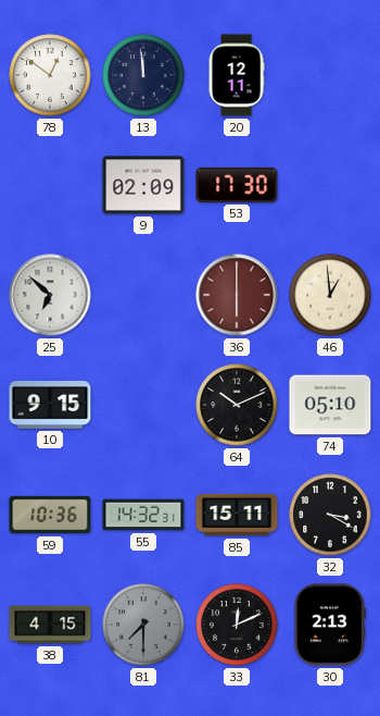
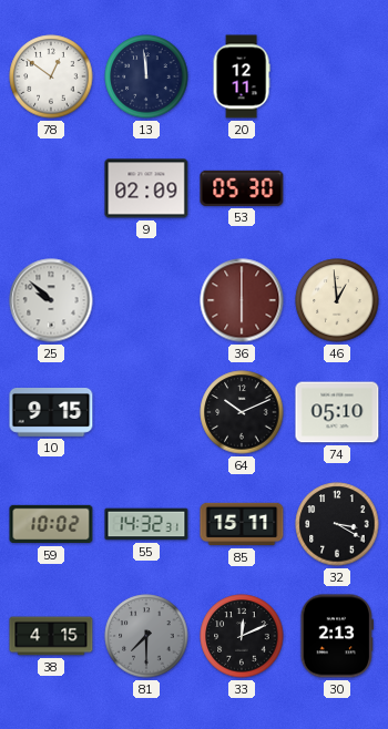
53: 17:30 -> 05:30 (242, 188)
25: 6:52 -> 9:52 (51, 300)
59: 10:36 -> 10:02 (51, 524)
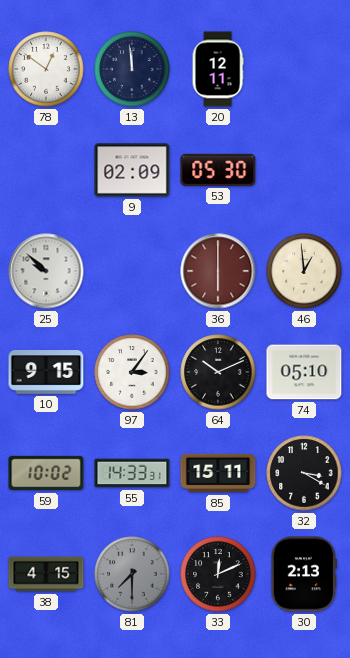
97: none -> 3:06 (132, 372)
55: 14:32 -> 14:33 (132, 473)
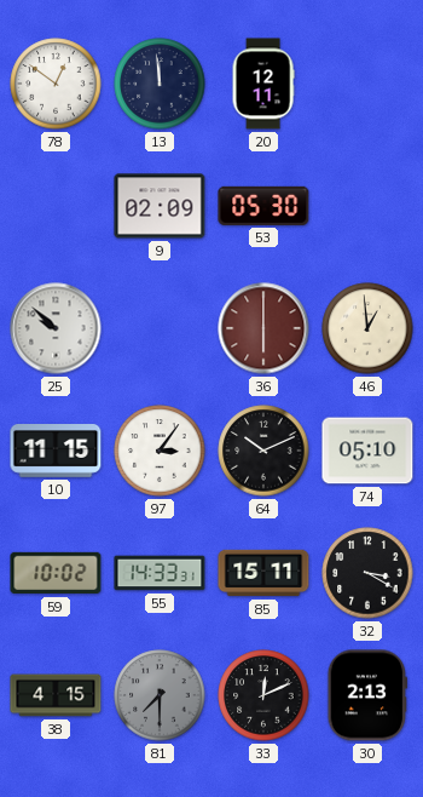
10: 9:15 -> 11:15 (56, 451)
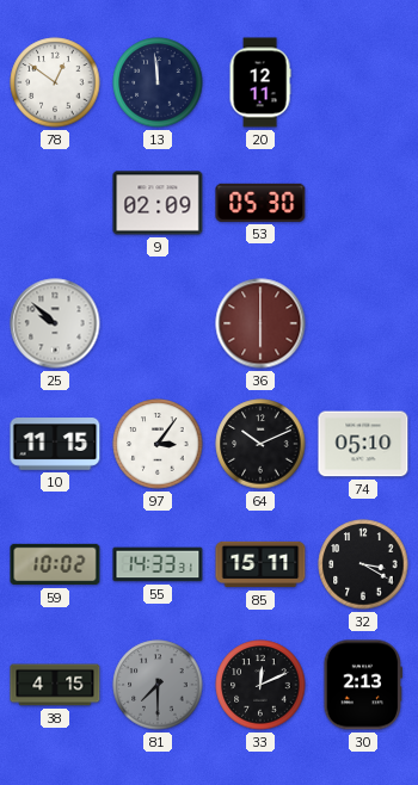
46: 12:59 -> none (367, 328)
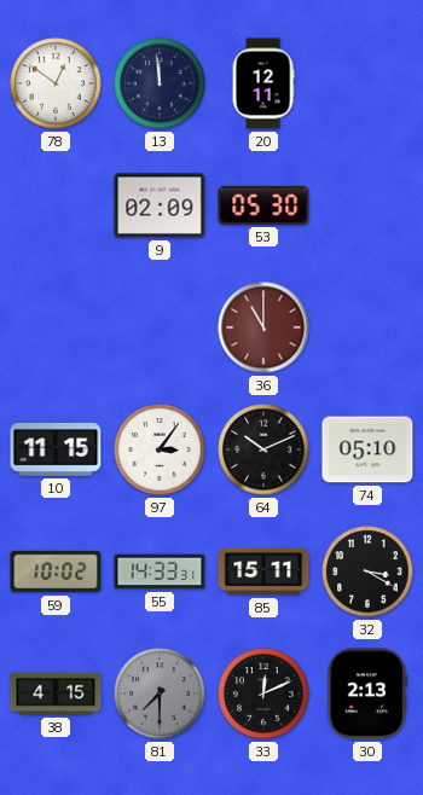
25: 9:52 -> none (55, 323)
36: 6:00 -> 11:00 (263, 327)
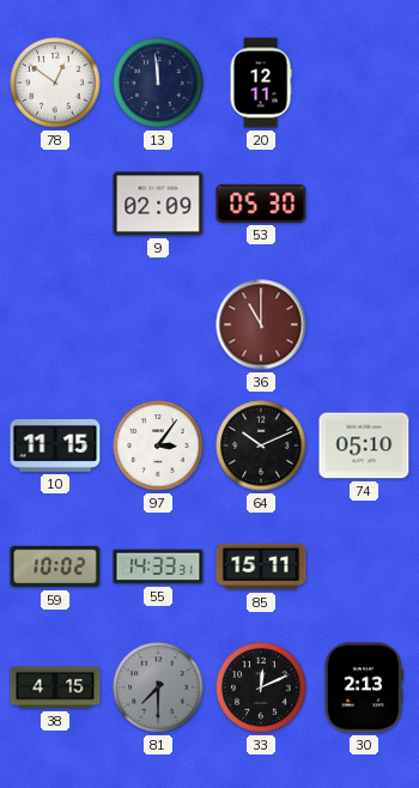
32: 3:20 -> none (367, 571)
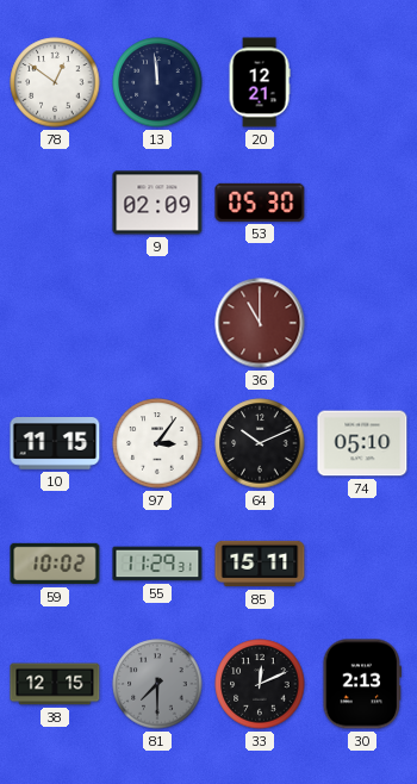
20: 12:11 -> 12:21 (260, 82)
55: 14:33 -> 11:29 (157, 564)
38: 4:15 -> 12:15 (55, 684)
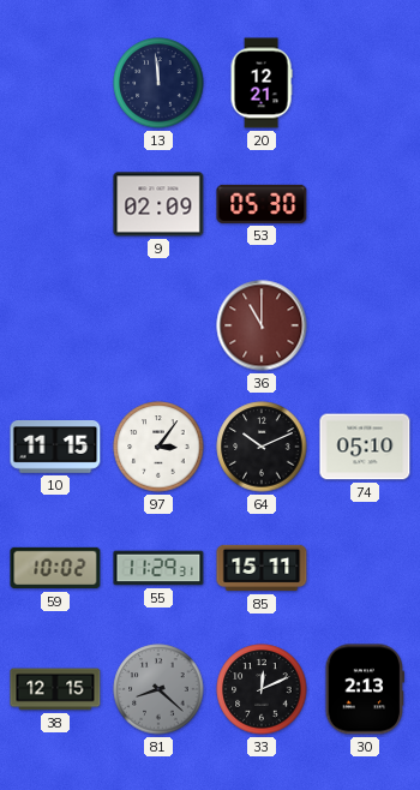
78: 12:51 -> none (55, 82)
81: 7:30 -> 8:22 (158, 689)
